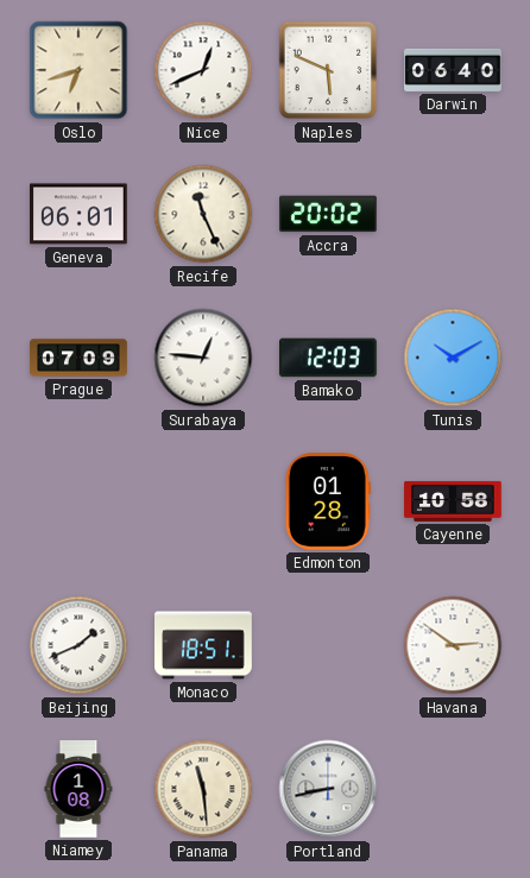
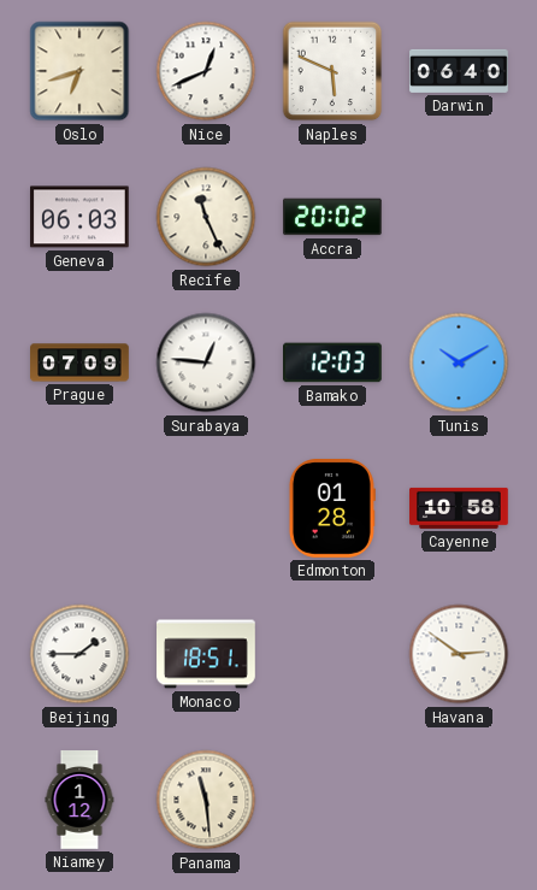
Geneva: 06:01 -> 06:03 (81, 217)
Beijing: 1:41 -> 1:45 (79, 654)
Niamey: 1:08 -> 1:12 (79, 800)
Portland: 8:43 -> none (328, 789)
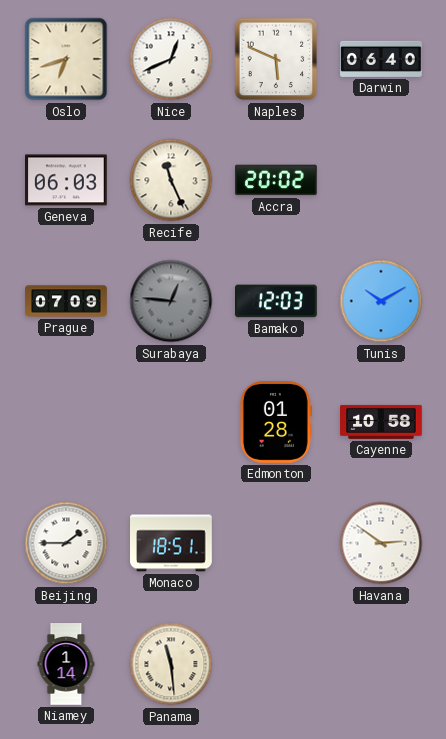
Surabaya dial: white -> grey (171, 301)
Niamey: 1:12 -> 1:14 (66, 664)
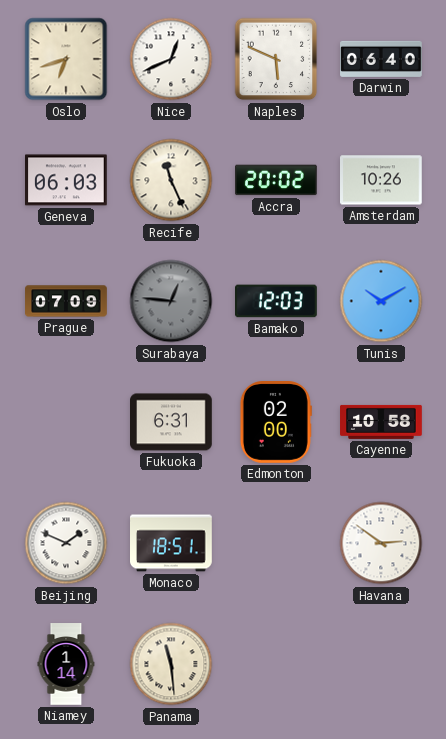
Amsterdam: none -> 10:26 (382, 180)
Fukuoka: none -> 6:31 (172, 422)
Edmonton: 01:28 -> 02:00 (276, 423)
Beijing: 1:45 -> 1:49 (66, 543)
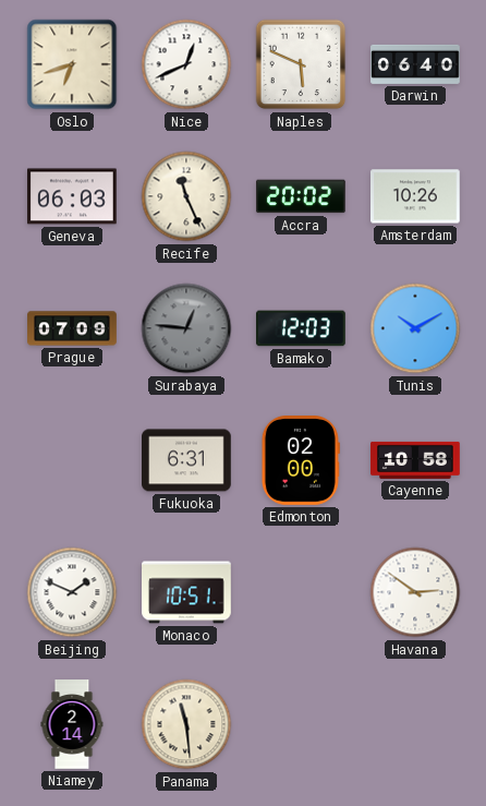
Monaco: 18:51 -> 10:51 (187, 592)
Niamey: 1:14 -> 2:14 (72, 724)
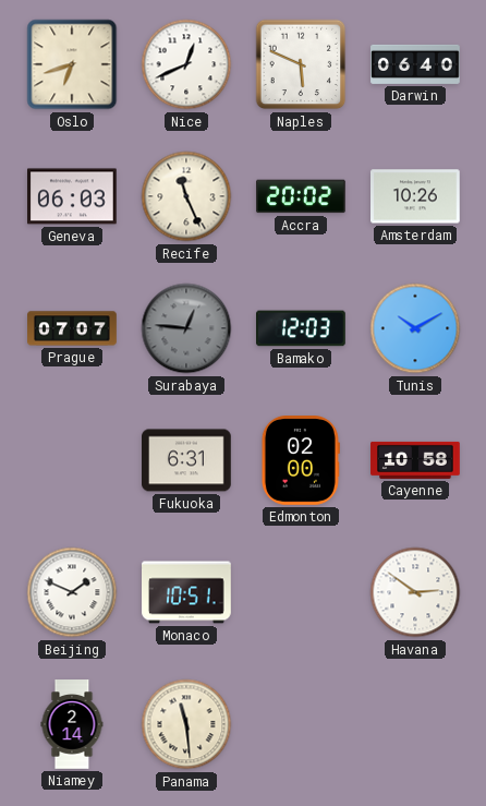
Prague: 07:09 -> 07:07 (72, 328)
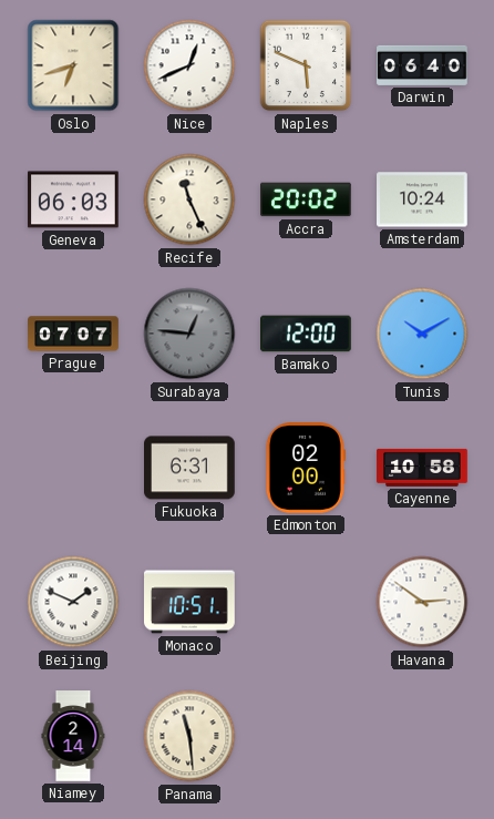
Amsterdam: 10:26 -> 10:24 (423, 199)
Bamako: 12:03 -> 12:00 (307, 334)
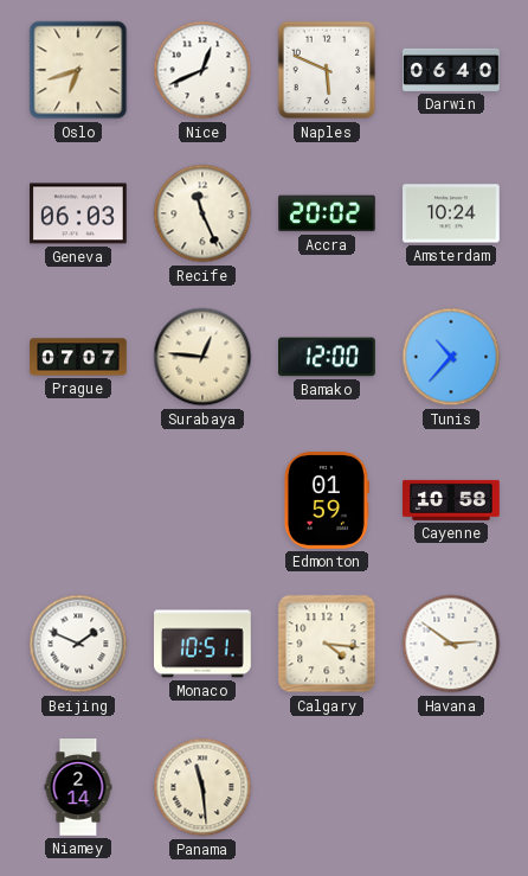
Surabaya dial: grey -> cream (202, 357)
Tunis: 10:10 -> 10:37 (451, 357)
Fukuoka: 6:31 -> none (191, 468)
Edmonton: 02:00 -> 01:59 (327, 501)
Calgary: none -> 4:16 (327, 644)
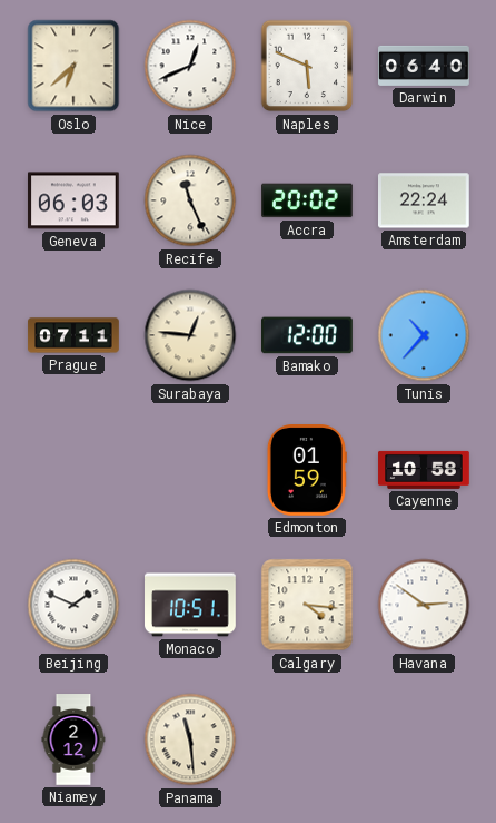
Oslo: 6:42 -> 6:38 (73, 66)
Amsterdam: 10:24 -> 22:24 (425, 200)
Prague: 07:07 -> 07:11 (73, 335)
Niamey: 2:14 -> 2:12 (73, 739)
